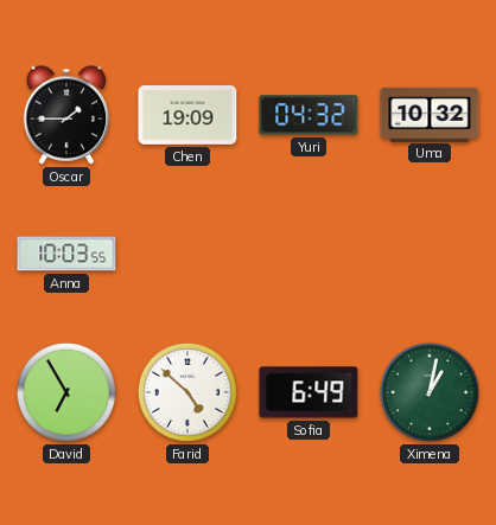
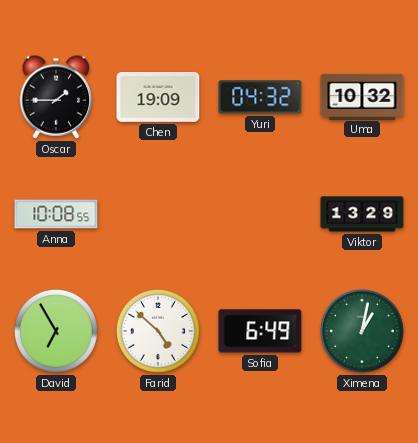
Anna: 10:03 -> 10:08 (56, 214)
Viktor: none -> 13:29 (362, 214)
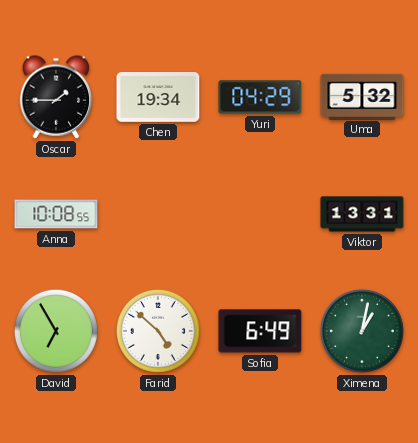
Chen: 19:09 -> 19:34 (158, 98)
Yuri: 04:32 -> 04:29 (260, 97)
Uma: 10:32 -> 5:32 (362, 96)
Viktor: 13:29 -> 13:31 (362, 214)
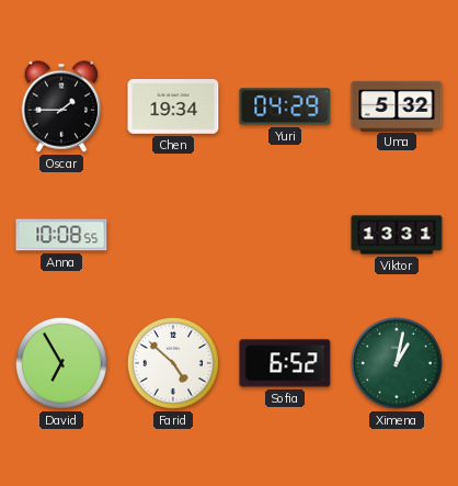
Sofia: 6:49 -> 6:52 (285, 363)
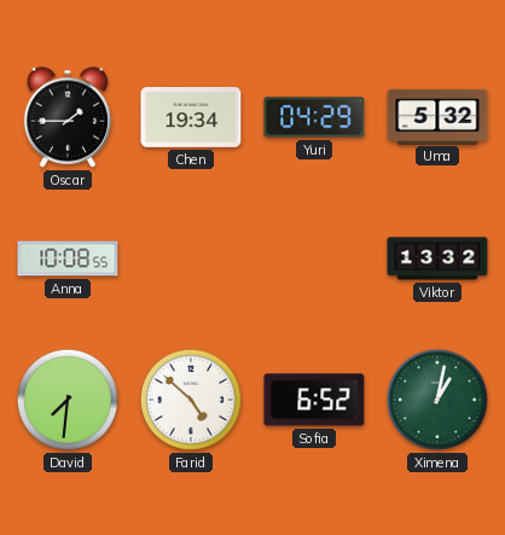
Viktor: 13:31 -> 13:32 (437, 258)
David: 6:55 -> 7:31 (68, 400)
